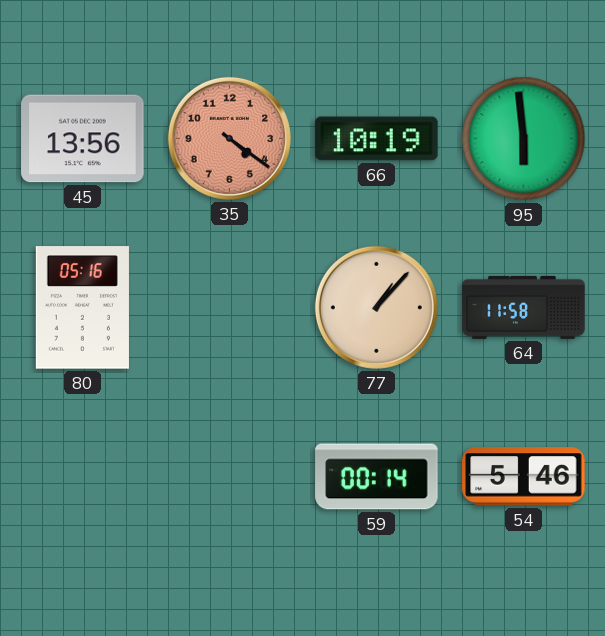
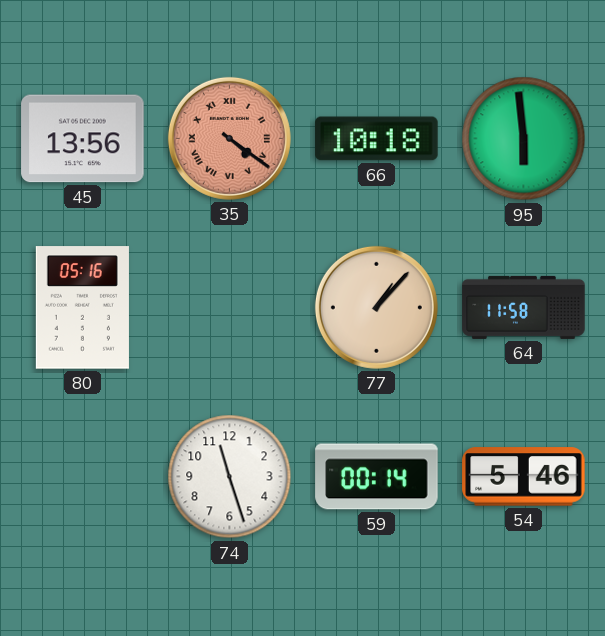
35 numerals: Arabic -> Roman (229, 138)
66: 10:19 -> 10:18 (377, 139)
74: none -> 11:27 (230, 477)
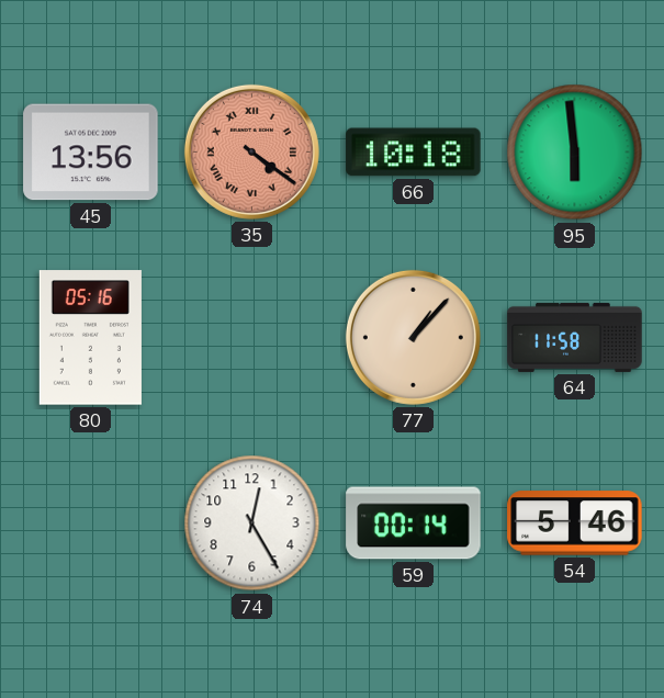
74: 11:27 -> 12:25 (252, 523)
